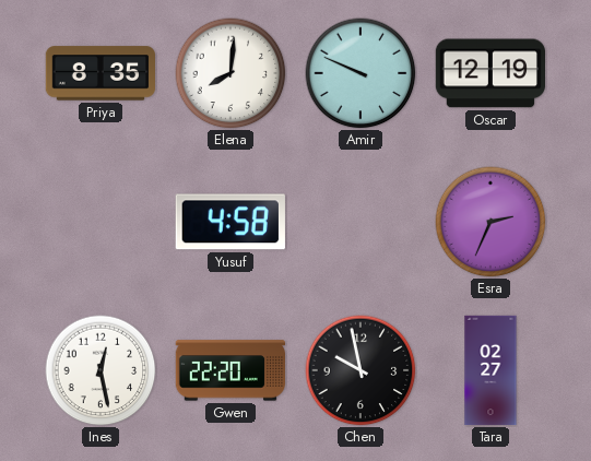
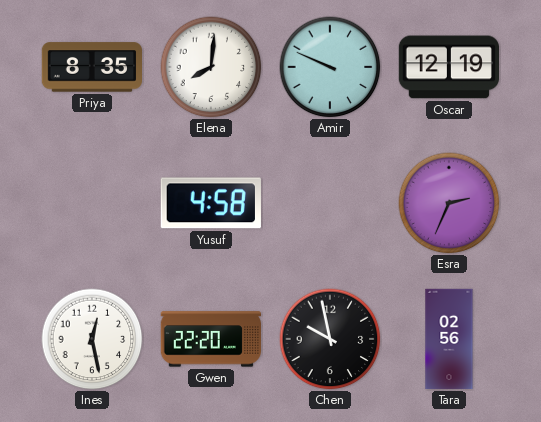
Tara: 02:27 -> 02:56 (449, 339)
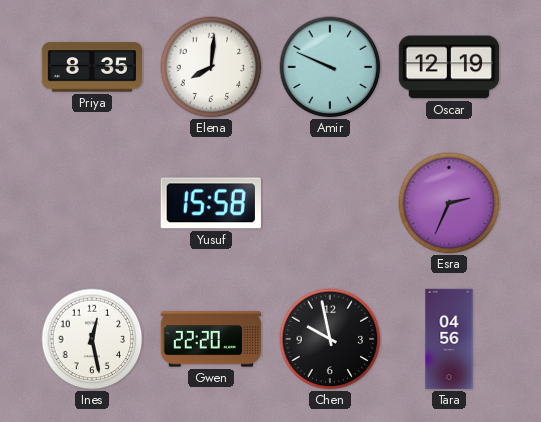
Yusuf: 4:58 -> 15:58 (211, 203)
Tara: 02:56 -> 04:56 (449, 339)
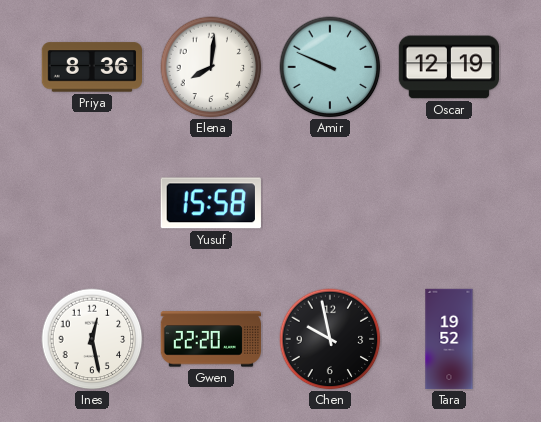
Priya: 8:35 -> 8:36 (91, 67)
Esra: 2:34 -> none (449, 203)
Tara: 04:56 -> 19:52 (449, 339)
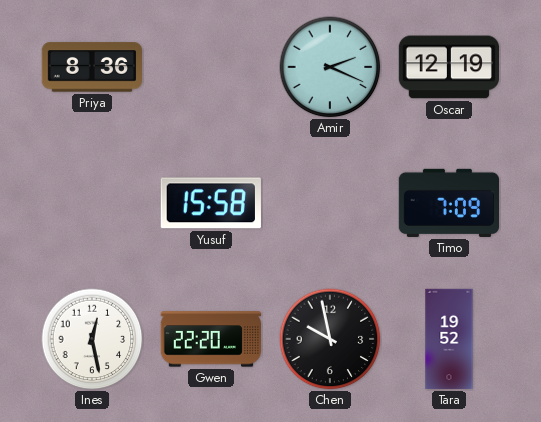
Elena: 8:01 -> none (211, 67)
Amir: 9:49 -> 2:19 (330, 67)
Timo: none -> 7:09 (448, 203)
